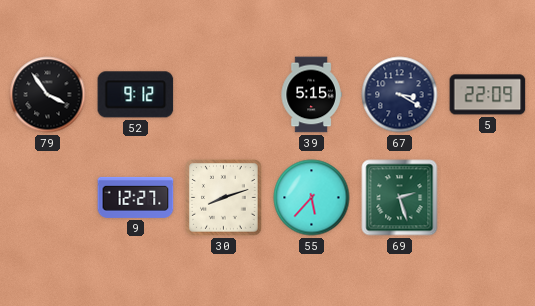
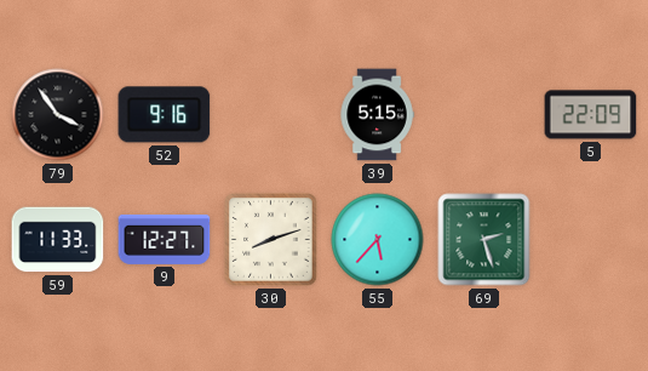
52: 9:12 -> 9:16 (165, 115)
67: 3:20 -> none (400, 95)
59: none -> 11:33 (58, 240)
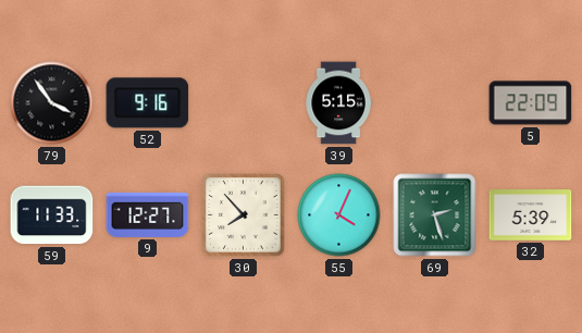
30: 8:12 -> 7:53 (244, 215)
55: 5:37 -> 4:04 (339, 215)
32: none -> 5:39 (531, 215)
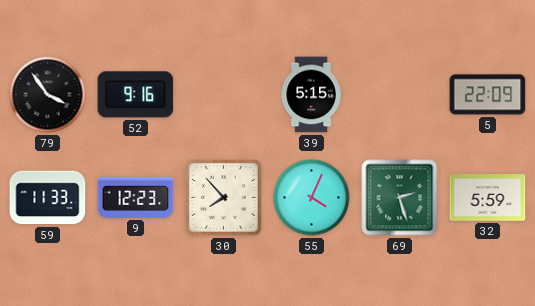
9: 12:27 -> 12:23 (136, 197)
32: 5:39 -> 5:59 (488, 198)
